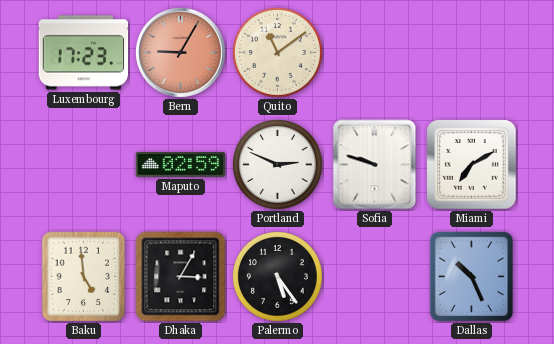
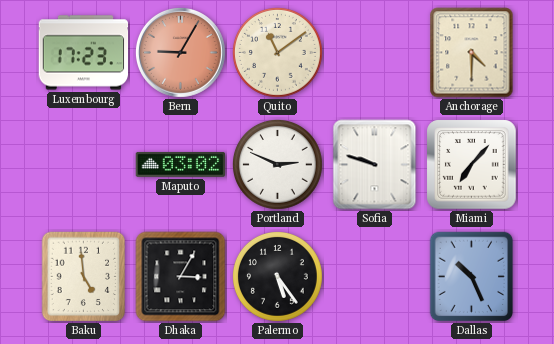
Anchorage: none -> 4:30 (472, 53)
Maputo: 02:59 -> 03:02 (181, 164)
Miami: 7:10 -> 7:07 (472, 165)
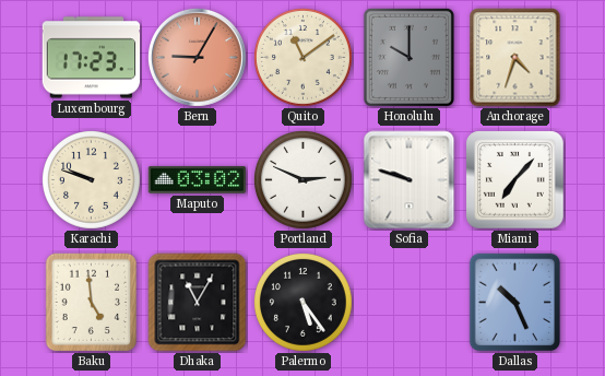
Honolulu: none -> 10:00 (408, 57)
Anchorage: 4:30 -> 4:33 (515, 58)
Karachi: none -> 9:48 (92, 180)
Dhaka: 3:05 -> 11:05 (198, 303)
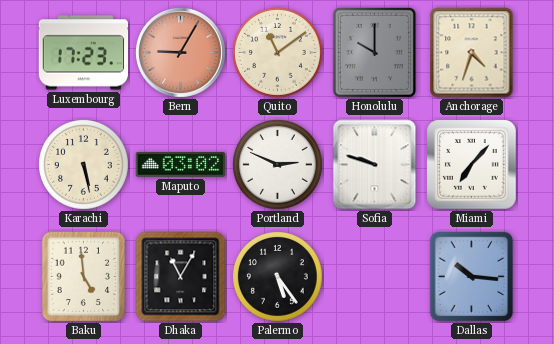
Karachi: 9:48 -> 5:28 (84, 165)
Dallas: 10:26 -> 10:16 (472, 277)
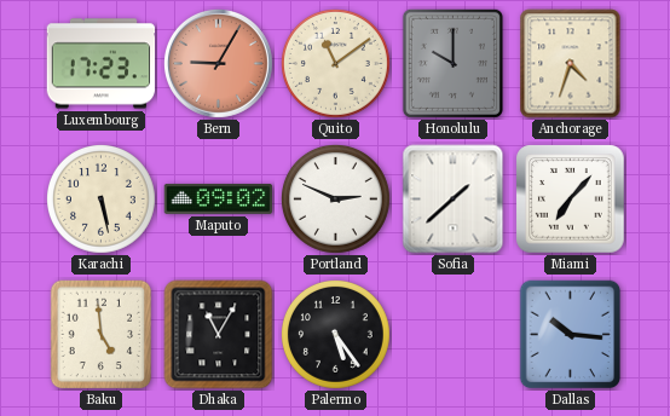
Maputo: 03:02 -> 09:02 (219, 198)
Sofia: 9:48 -> 1:38 (454, 200)
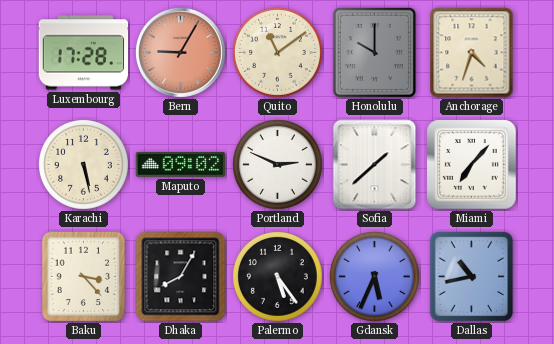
Luxembourg: 17:23 -> 17:28 (84, 53)
Baku: 4:59 -> 3:23 (84, 277)
Dhaka: 11:05 -> 8:05 (181, 277)
Gdansk: none -> 5:34 (375, 277)
Dallas: 10:16 -> 10:43 (472, 277)
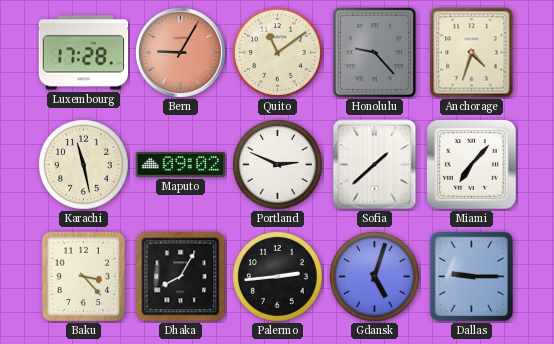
Honolulu: 10:00 -> 9:23 (374, 52)
Karachi: 5:28 -> 11:28 (84, 165)
Palermo: 5:24 -> 2:44 (278, 277)
Gdansk: 5:34 -> 5:03 (375, 277)
Dallas: 10:43 -> 9:15 (472, 277)
